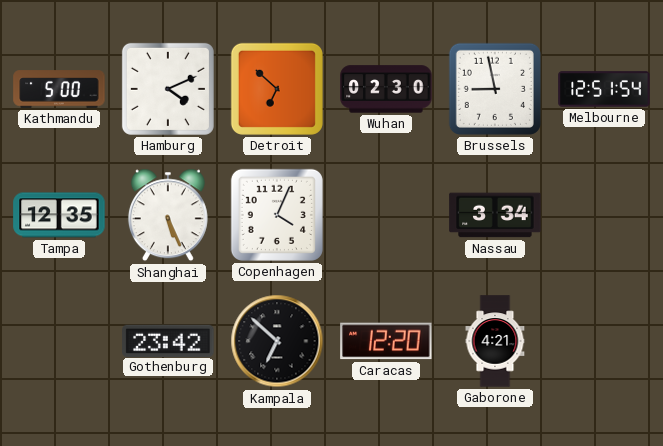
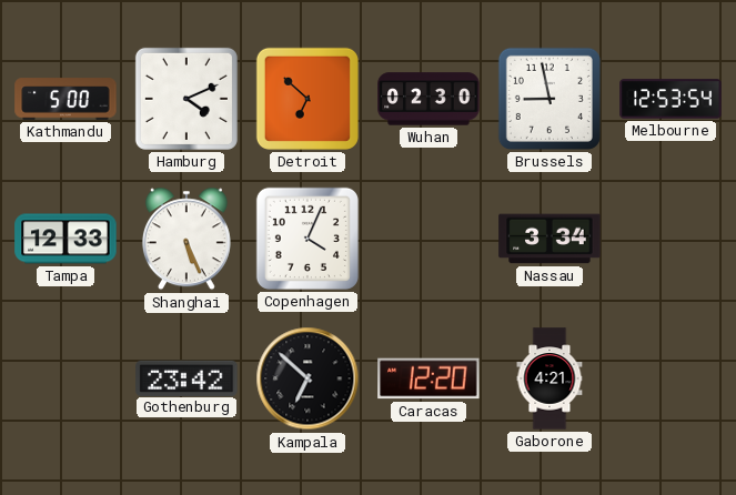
Melbourne: 12:51 -> 12:53 (671, 99)
Tampa: 12:35 -> 12:33 (65, 239)
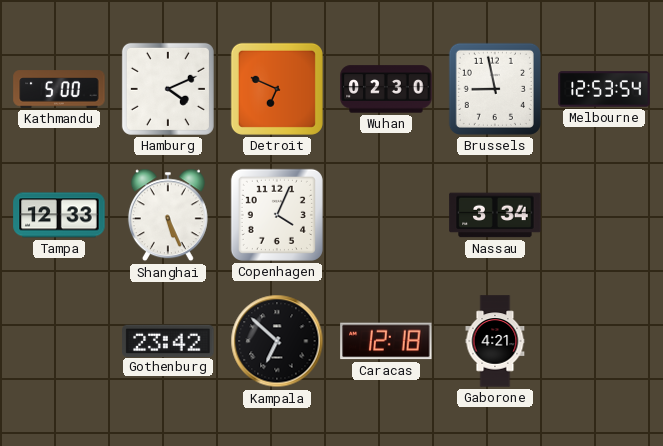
Detroit: 6:52 -> 6:49 (277, 89)
Caracas: 12:20 -> 12:18 (386, 341)
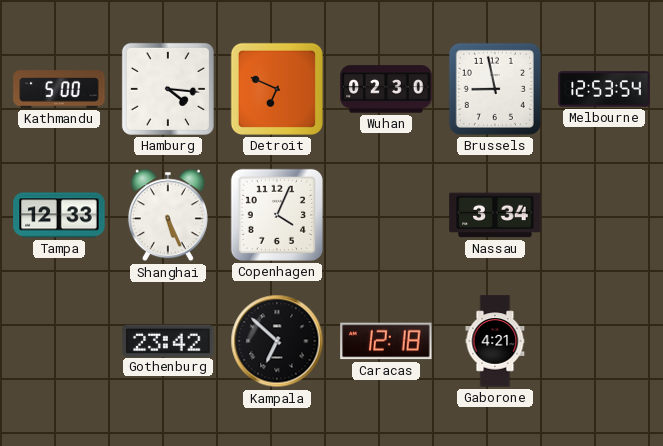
Hamburg: 4:11 -> 4:16 (168, 89)
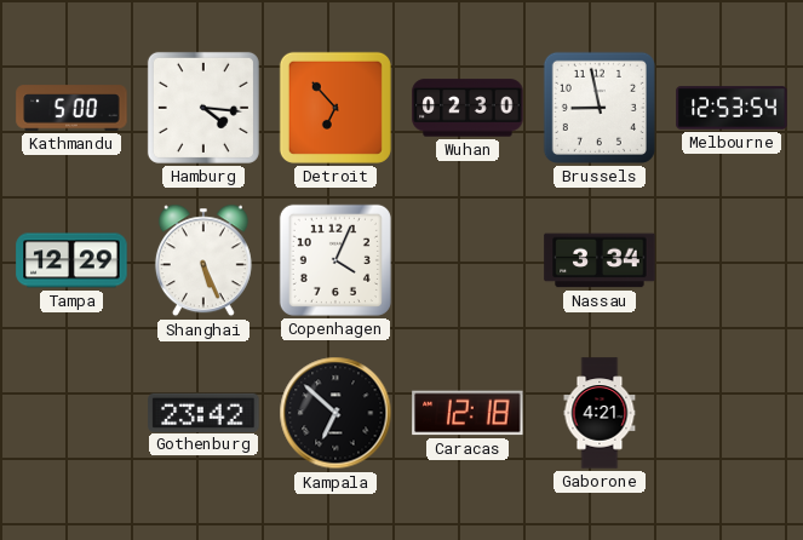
Detroit: 6:49 -> 6:53 (335, 108)
Tampa: 12:33 -> 12:29 (71, 260)
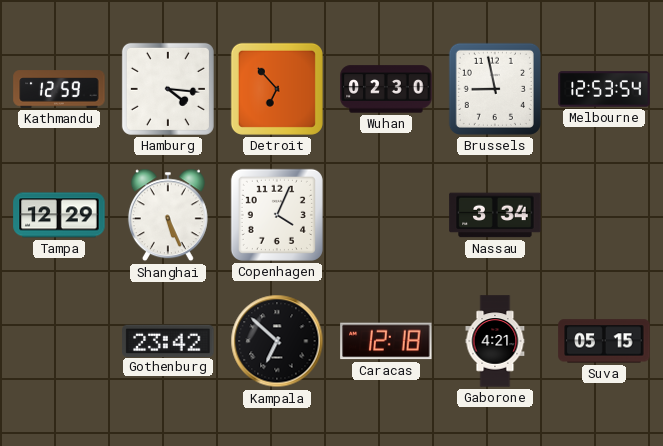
Kathmandu: 5:00 -> 12:59 (59, 89)
Suva: none -> 05:15 (604, 341)
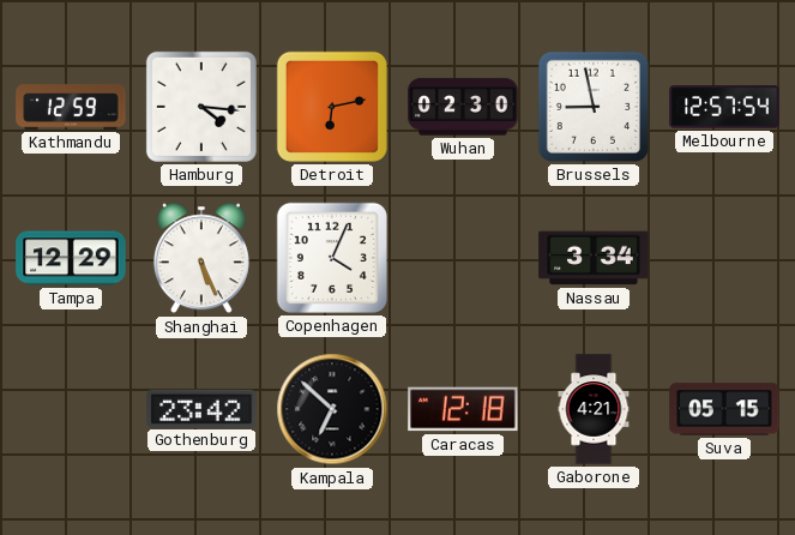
Detroit: 6:53 -> 6:13 (332, 107)
Melbourne: 12:53 -> 12:57 (724, 107)
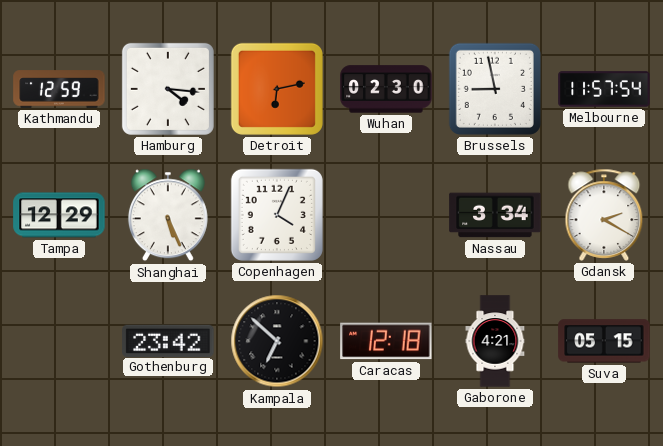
Melbourne: 12:57 -> 11:57 (604, 89)
Gdansk: none -> 2:20 (604, 215)
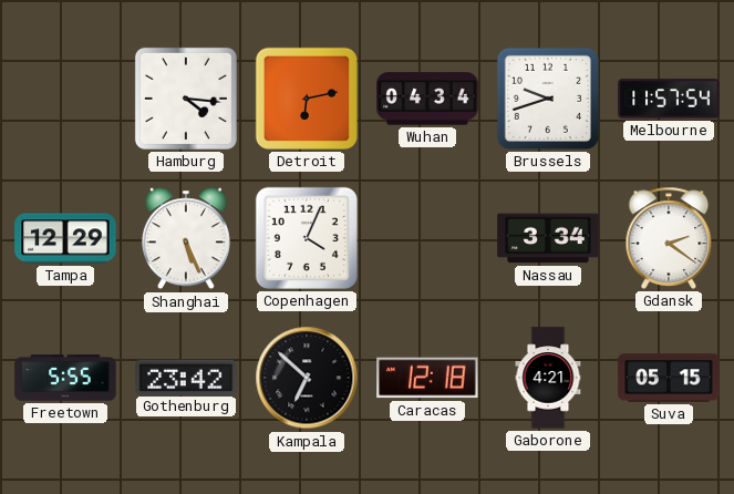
Kathmandu: 12:59 -> none (59, 89)
Wuhan: 02:30 -> 04:34 (427, 99)
Brussels: 8:58 -> 9:42 (548, 99)
Gdansk: 2:20 -> 2:21 (669, 238)
Freetown: none -> 5:55 (65, 378)
